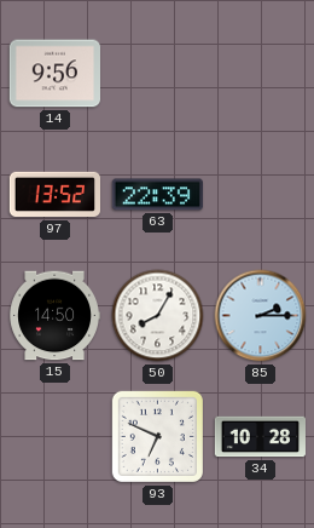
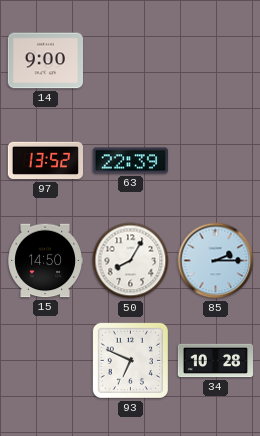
14: 9:56 -> 9:00 (45, 61)
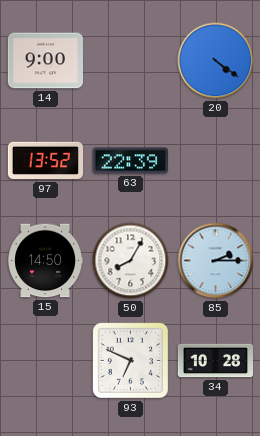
20: none -> 4:21 (216, 61)
